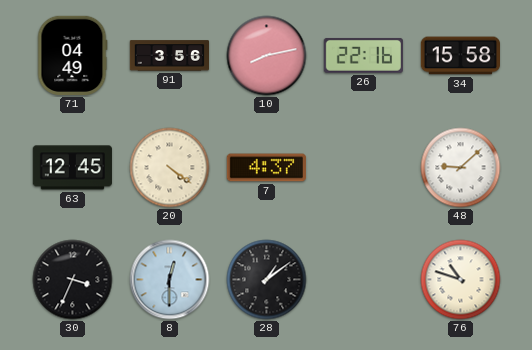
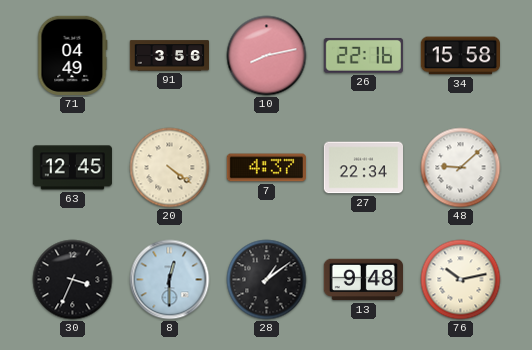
27: none -> 22:34 (363, 168)
13: none -> 9:48 (363, 280)
76: 10:48 -> 10:13 (461, 280)
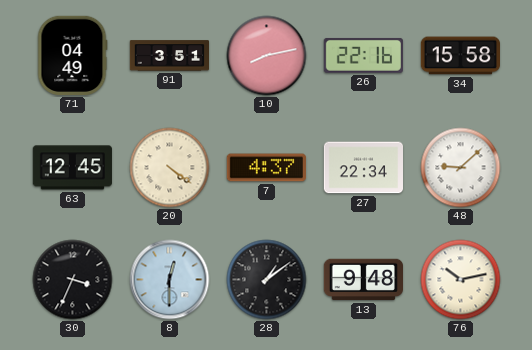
91: 3:56 -> 3:51 (169, 56)
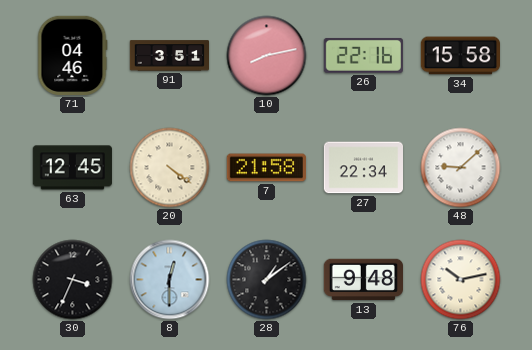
71: 04:49 -> 04:46 (72, 55)
7: 4:37 -> 21:58 (266, 168)
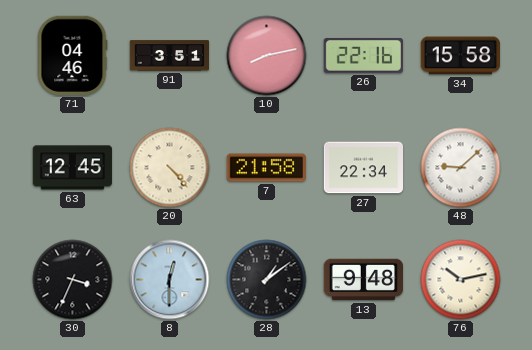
20: 4:21 -> 4:23 (170, 168)
